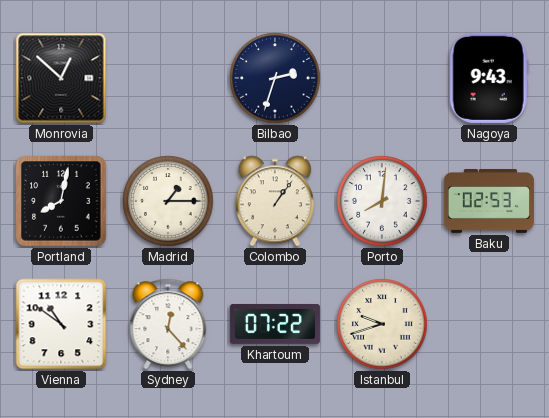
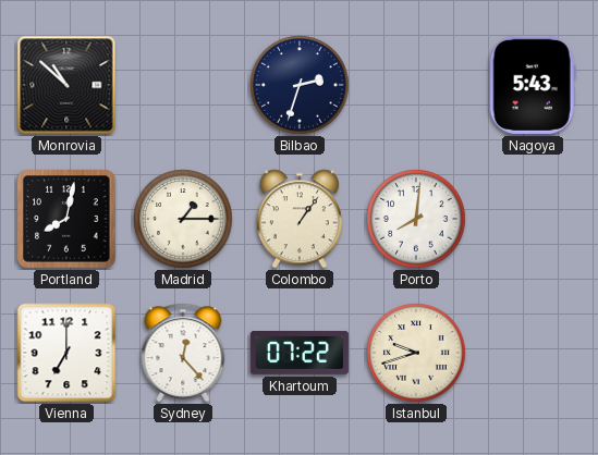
Monrovia: 12:52 -> 10:52 (66, 85)
Nagoya: 9:43 -> 5:43 (533, 85)
Baku: 02:53 -> none (489, 202)
Vienna: 10:51 -> 7:00 (66, 353)
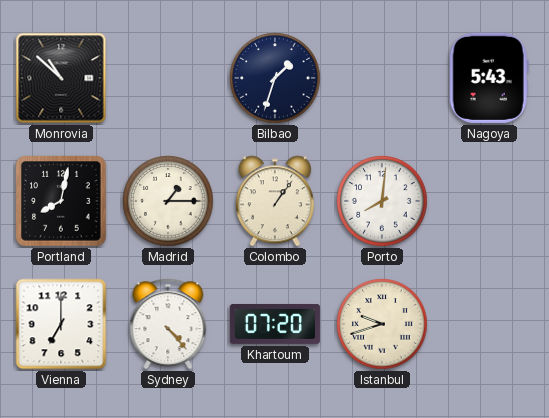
Bilbao: 2:33 -> 1:33 (275, 78)
Sydney: 12:23 -> 4:23 (168, 324)
Khartoum: 07:22 -> 07:20 (275, 324)
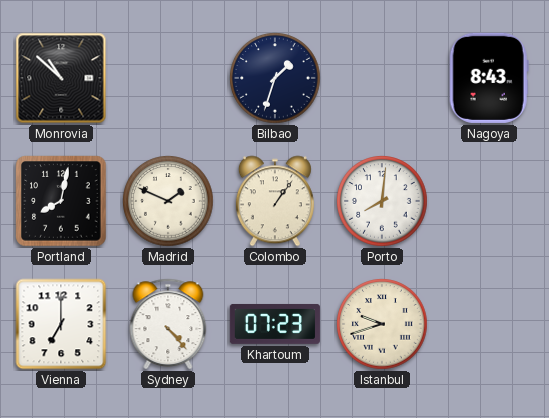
Nagoya: 5:43 -> 8:43 (489, 78)
Madrid: 1:15 -> 1:49 (168, 201)
Khartoum: 07:20 -> 07:23 (275, 324)
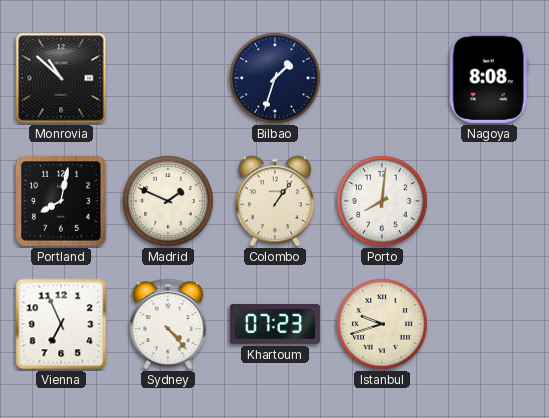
Nagoya: 8:43 -> 8:08 (489, 78)
Vienna: 7:00 -> 6:56 (61, 324)
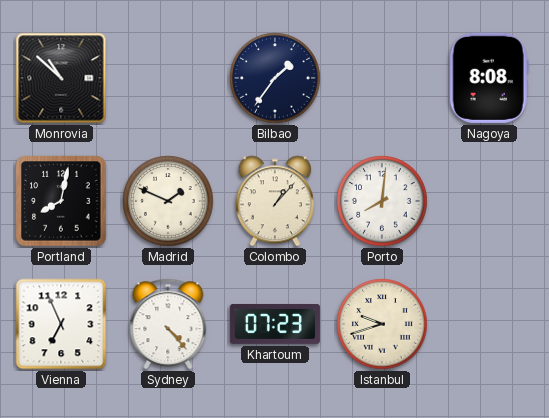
Bilbao: 1:33 -> 1:36 (275, 78)
Colombo: 1:06 -> 1:07 (275, 201)
